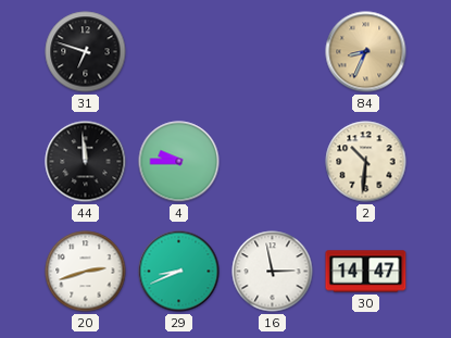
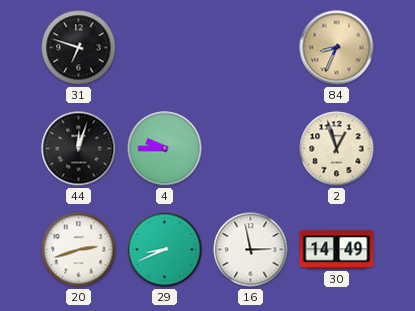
44: 11:59 -> 12:03 (79, 149)
2: 10:31 -> 12:57 (337, 149)
30: 14:47 -> 14:49 (337, 250)
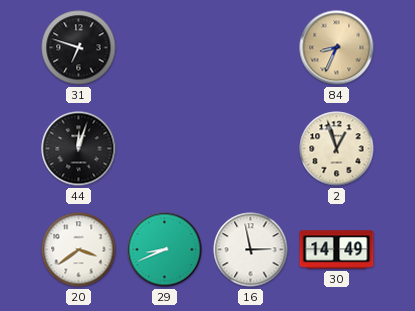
4: 9:45 -> none (165, 149)
20: 2:42 -> 3:39 (79, 250)
